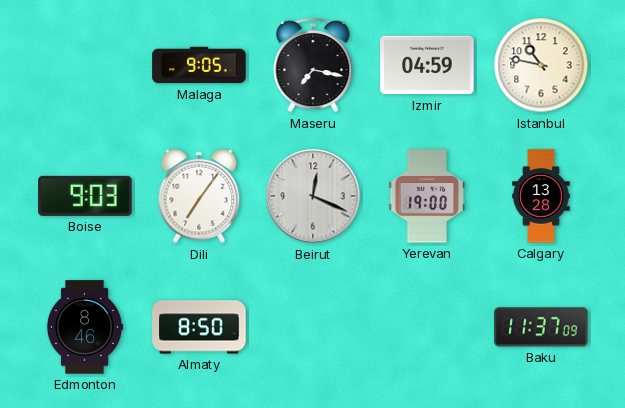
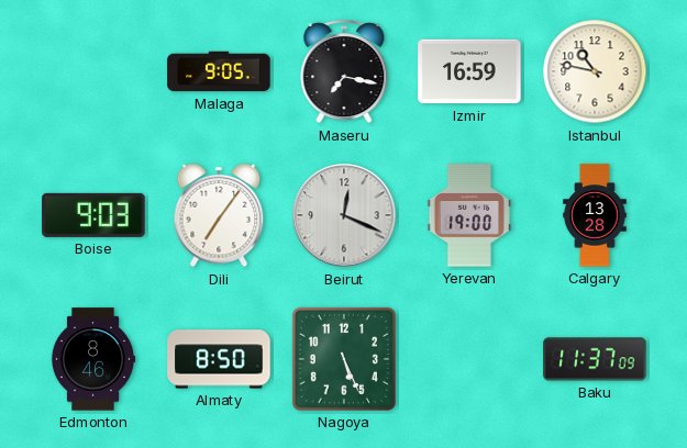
Izmir: 04:59 -> 16:59 (469, 71)
Nagoya: none -> 5:26 (344, 359)
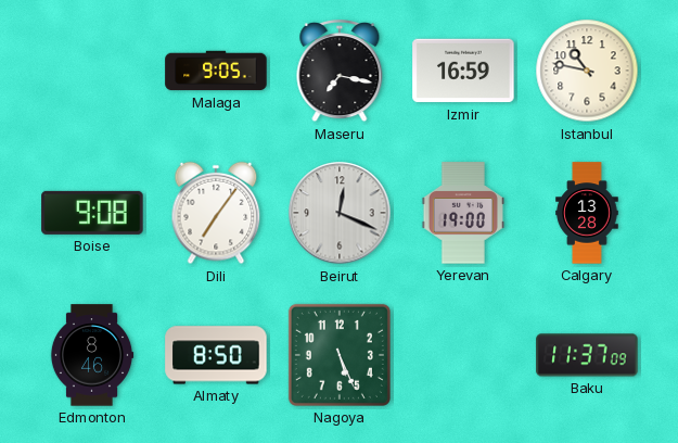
Boise: 9:03 -> 9:08 (92, 213)
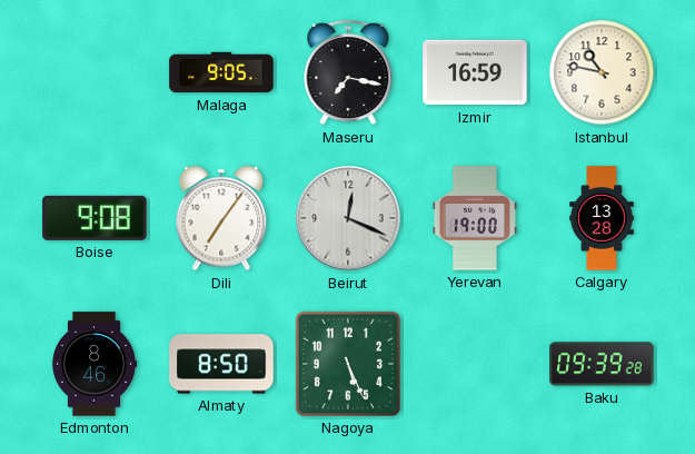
Baku: 11:37 -> 09:39 (602, 364)
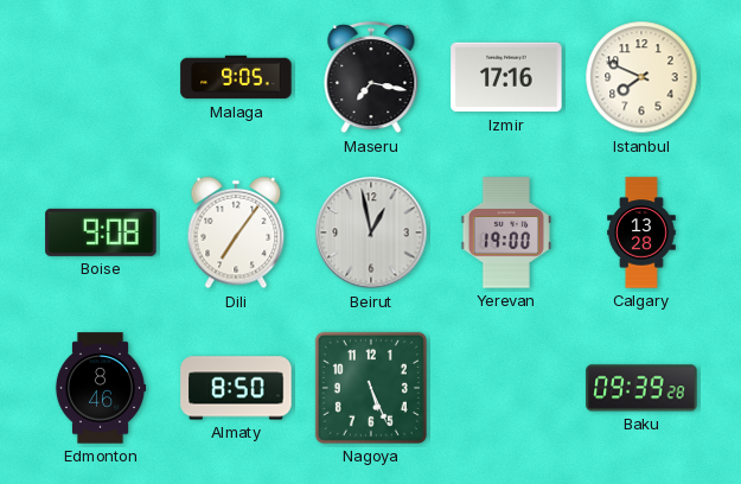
Izmir: 16:59 -> 17:16 (506, 77)
Istanbul: 10:47 -> 7:49 (641, 77)
Beirut: 12:19 -> 12:58 (371, 233)
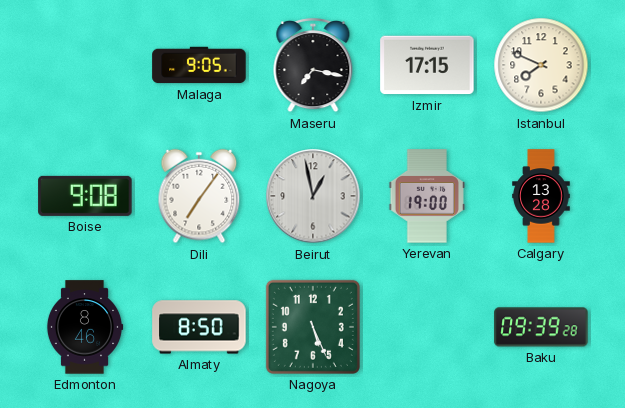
Izmir: 17:16 -> 17:15 (427, 65)
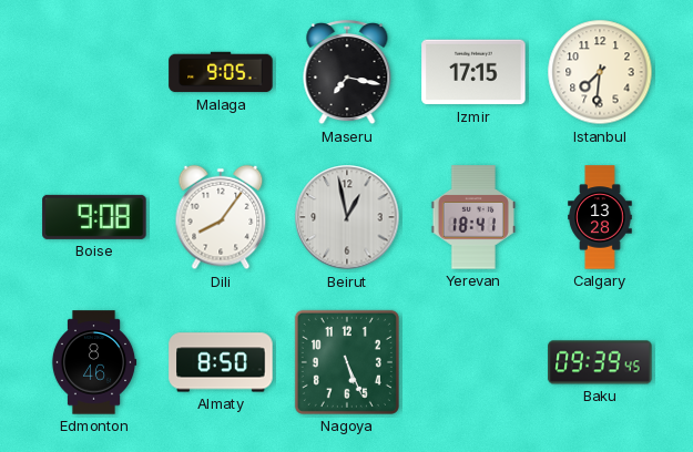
Istanbul: 7:49 -> 7:31 (600, 72)
Dili: 7:06 -> 8:06 (221, 217)
Yerevan: 19:00 -> 18:41 (473, 217)
Baku: 09:39:28 -> 09:39:45 (600, 362)
